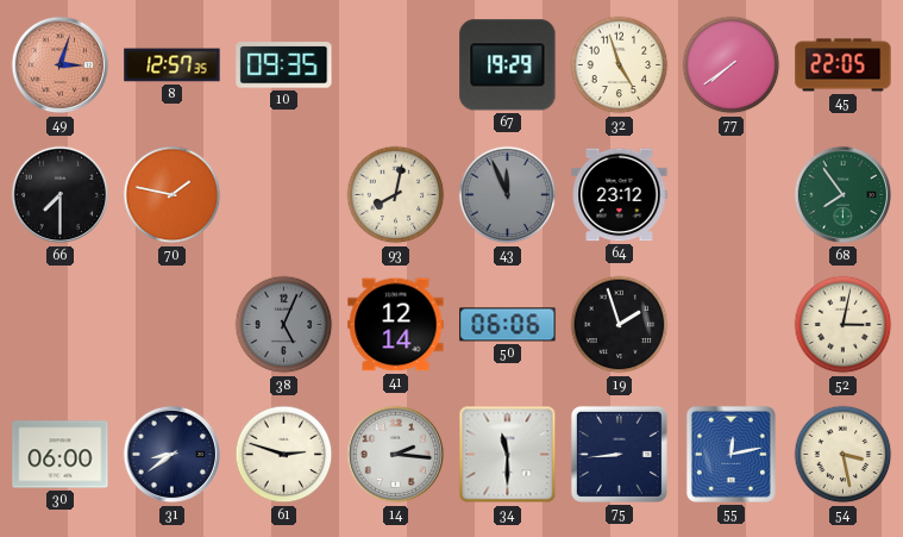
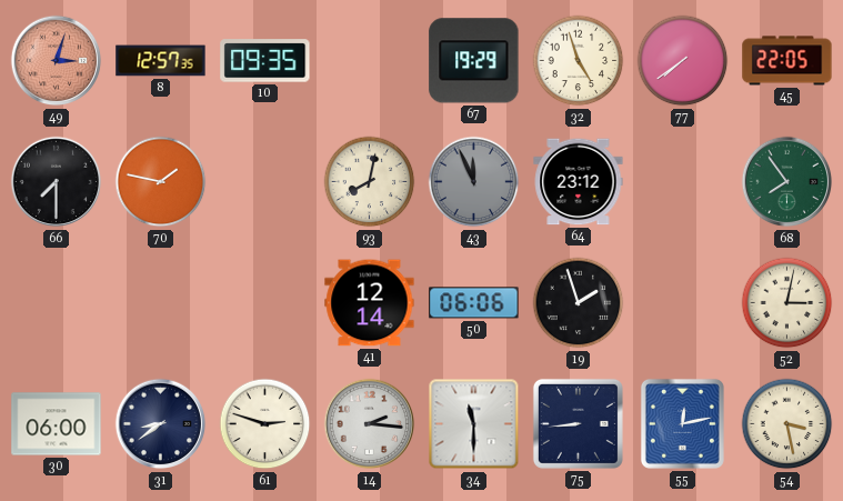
38: 5:04 -> none (284, 325)
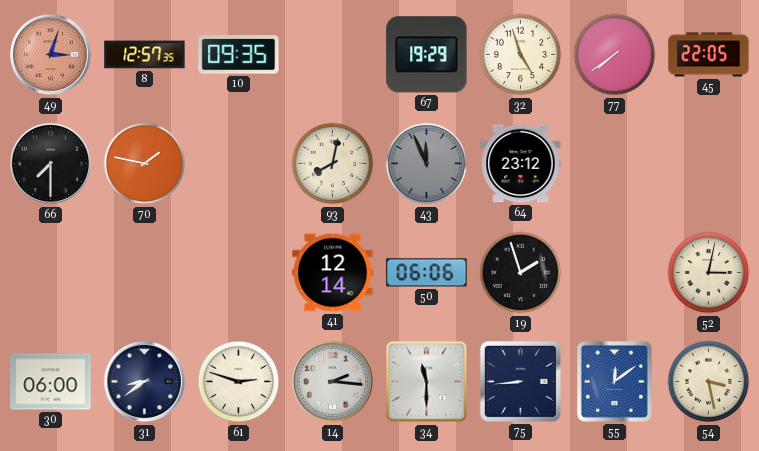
68: 7:54 -> none (787, 182)
55: 12:13 -> 12:09 (614, 381)
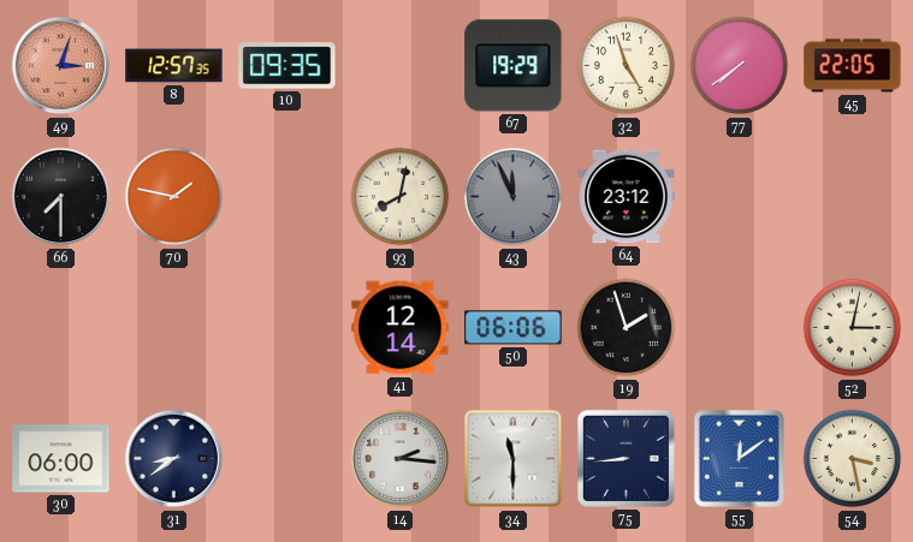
61: 2:48 -> none (239, 382)
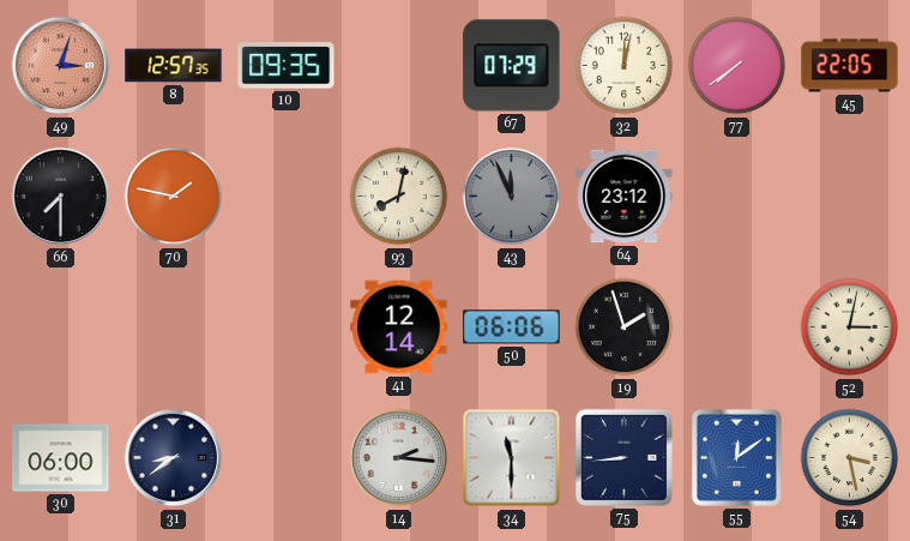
67: 19:29 -> 07:29 (512, 66)
32: 4:57 -> 12:02 (625, 66)
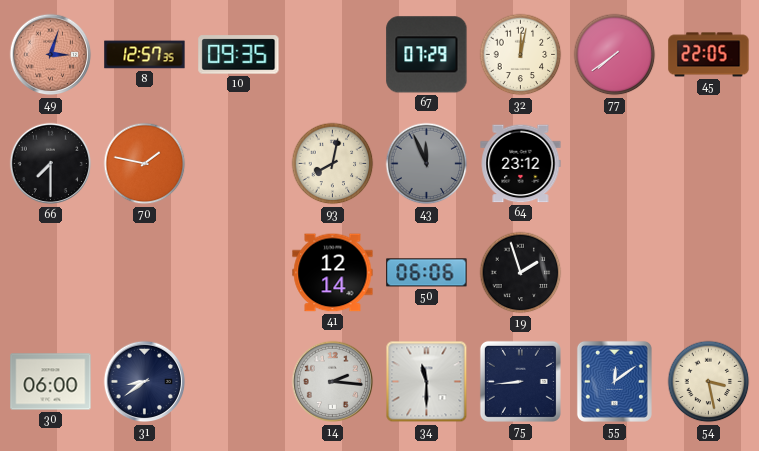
52: 3:02 -> none (850, 327)
